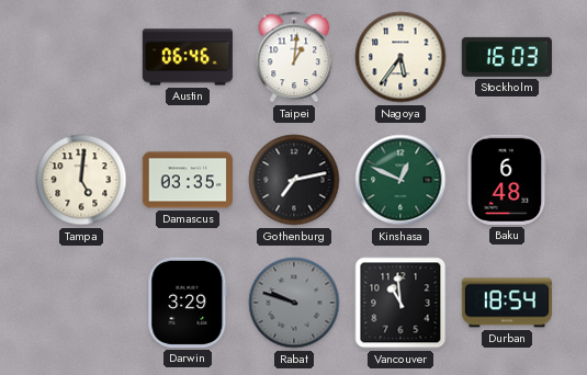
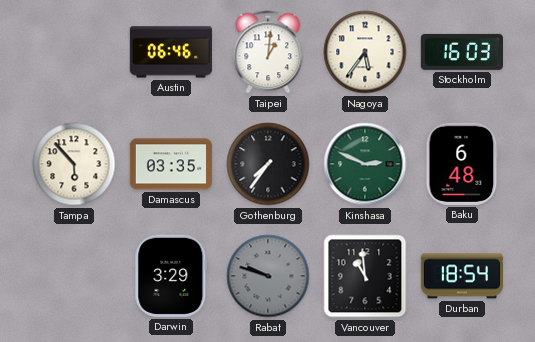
Tampa: 5:01 -> 5:53 (74, 164)
Gothenburg: 7:13 -> 7:36 (268, 164)
Kinshasa: 12:49 -> 2:49 (365, 164)
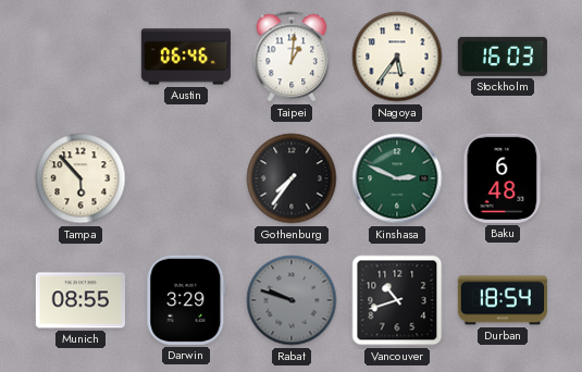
Damascus: 03:35 -> none (171, 164)
Munich: none -> 08:55 (81, 300)
Vancouver: 10:59 -> 10:42 (397, 300)
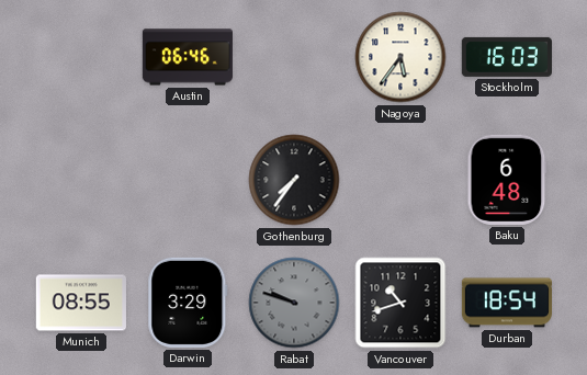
Taipei: 1:01 -> none (292, 57)
Tampa: 5:53 -> none (81, 178)
Kinshasa: 2:49 -> none (397, 178)
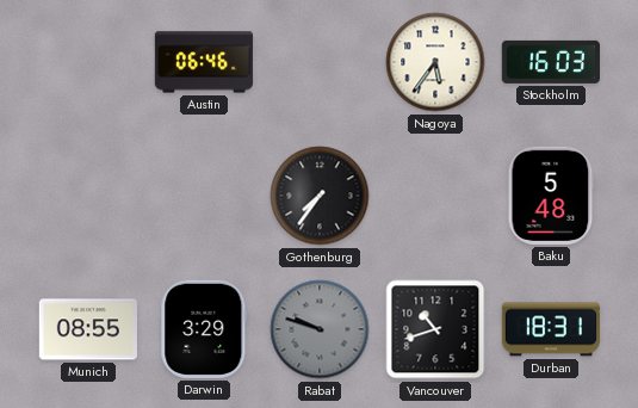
Baku: 6:48 -> 5:48 (551, 196)
Durban: 18:54 -> 18:31 (551, 329)
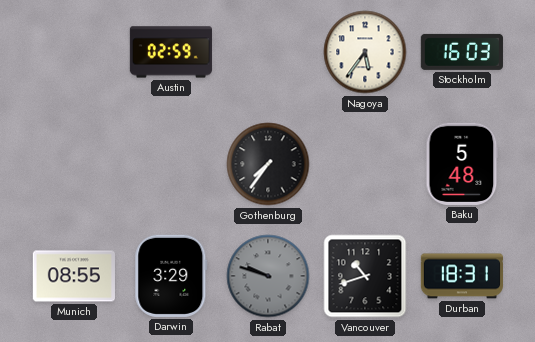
Austin: 06:46 -> 02:59 (171, 52)
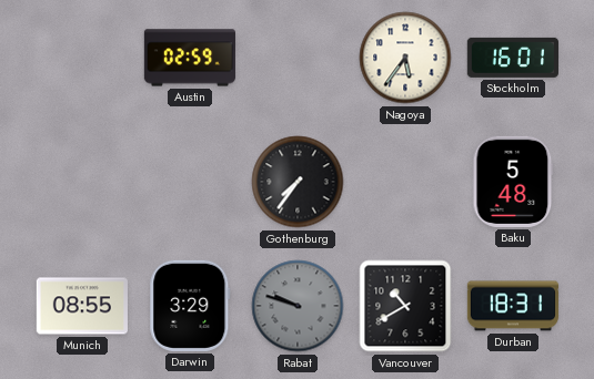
Stockholm: 16:03 -> 16:01 (513, 58)
Vancouver: 10:42 -> 10:40 (405, 306)
